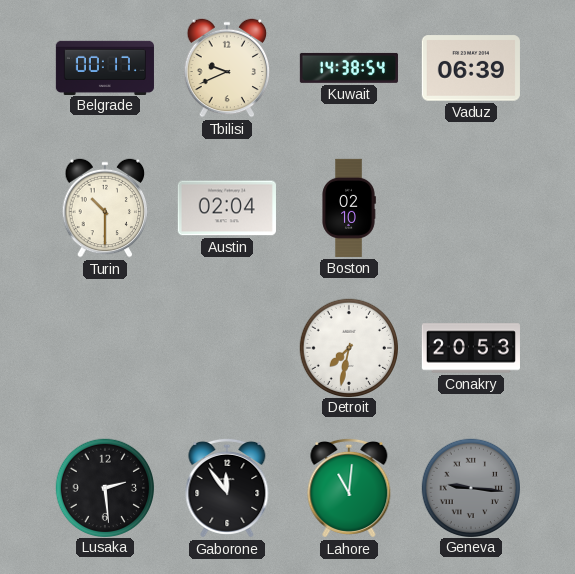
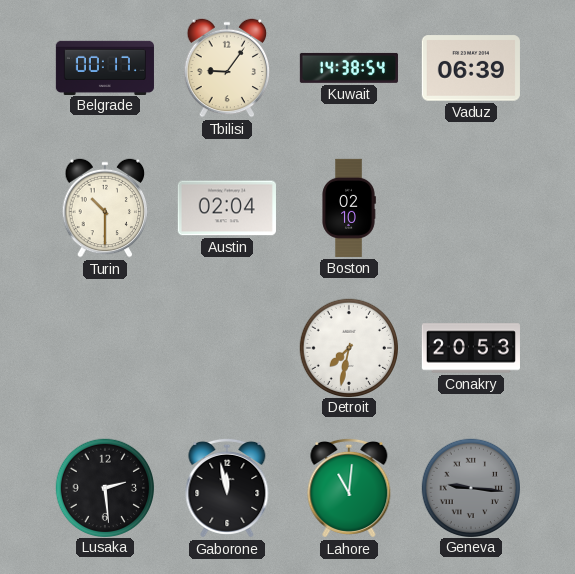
Tbilisi: 9:41 -> 9:06 (227, 68)
Gaborone: 11:54 -> 11:58 (227, 488)
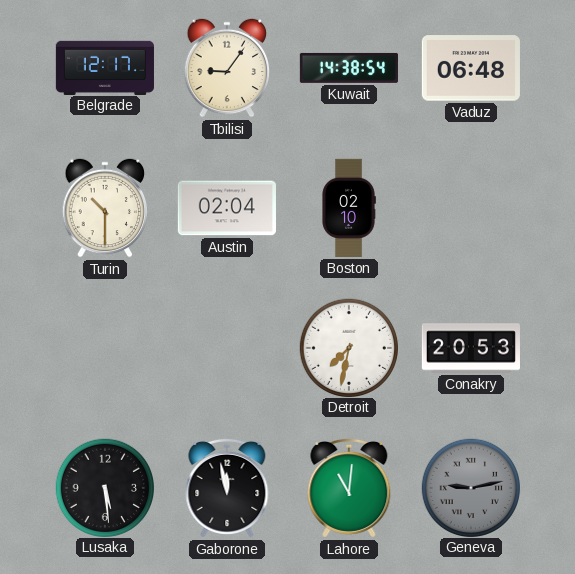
Belgrade: 00:17 -> 12:17 (105, 67)
Vaduz: 06:39 -> 06:48 (471, 68)
Lusaka: 2:29 -> 5:29 (104, 487)
Geneva: 9:16 -> 9:13 (470, 487)
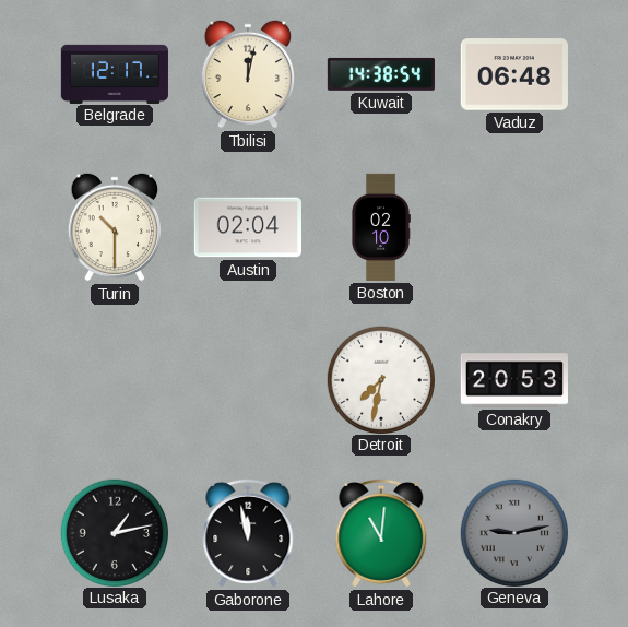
Tbilisi: 9:06 -> 12:02 (248, 74)
Lusaka: 5:29 -> 1:13 (114, 532)
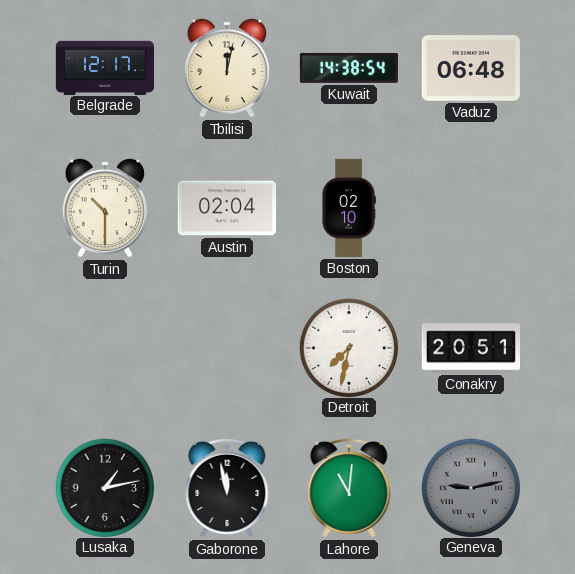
Conakry: 20:53 -> 20:51 (471, 348)
